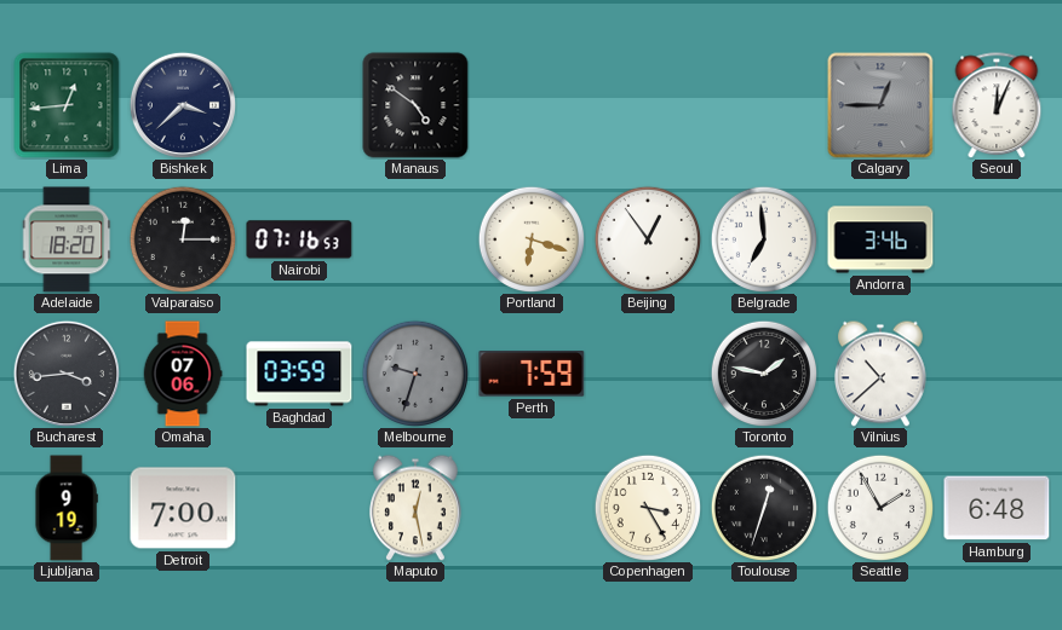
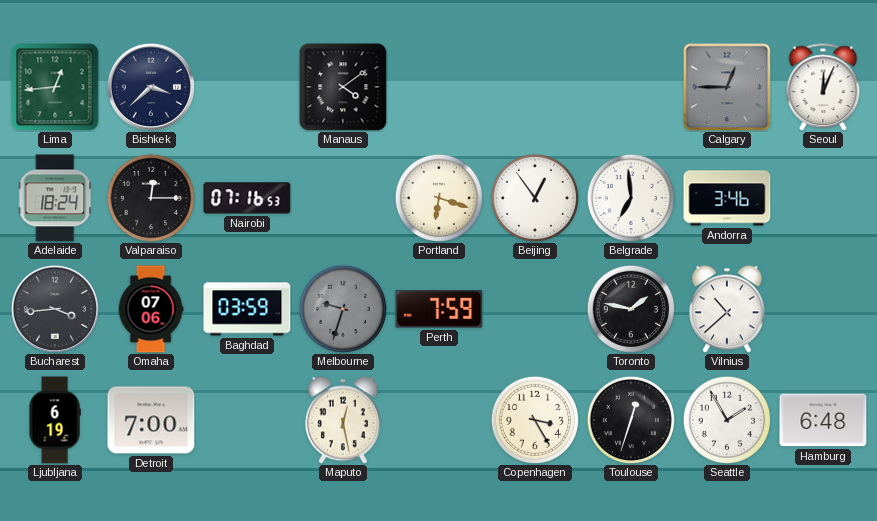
Manaus: 4:51 -> 4:09 (343, 87)
Adelaide: 18:20 -> 18:24 (55, 198)
Ljubljana: 9:19 -> 6:19 (55, 420)
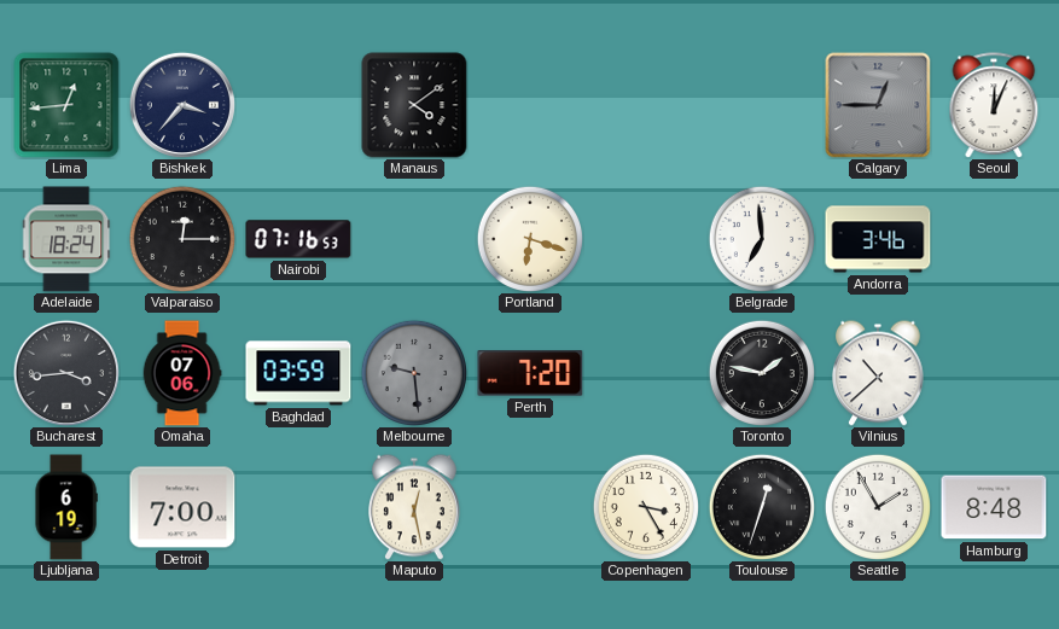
Bishkek: 3:38 -> 3:37 (182, 105)
Beijing: 12:54 -> none (534, 197)
Melbourne: 9:33 -> 9:29 (413, 372)
Perth: 7:59 -> 7:20 (530, 373)
Hamburg: 6:48 -> 8:48 (994, 507)
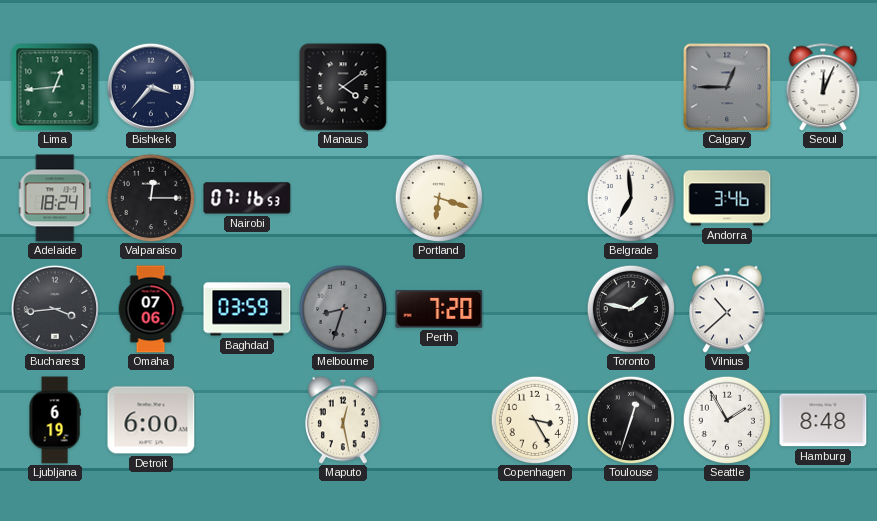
Melbourne: 9:29 -> 8:33 (342, 308)
Detroit: 7:00 -> 6:00 (151, 420)
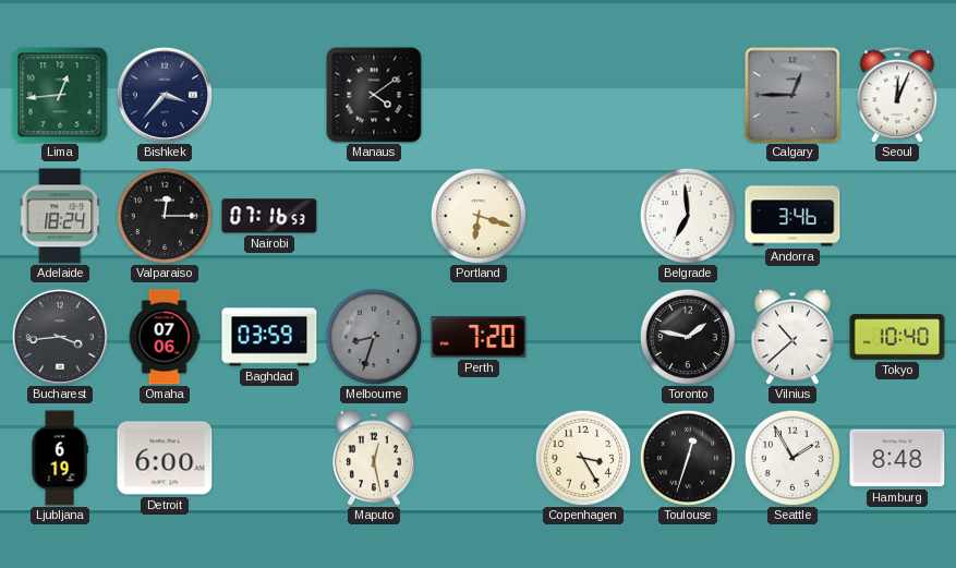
Tokyo: none -> 10:40 (897, 337)
